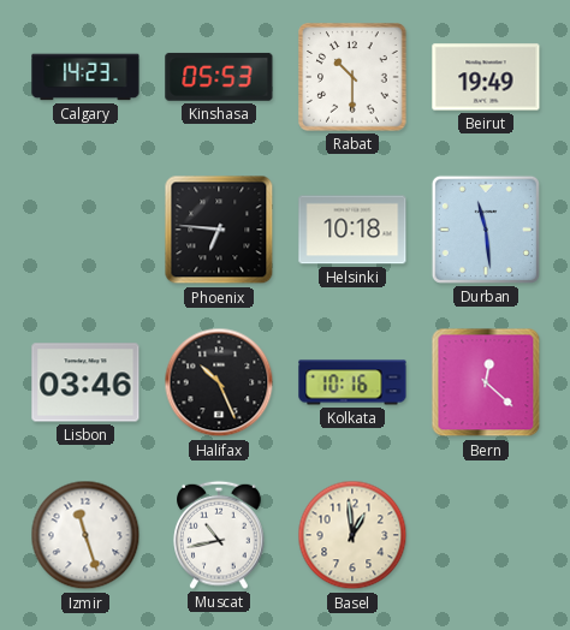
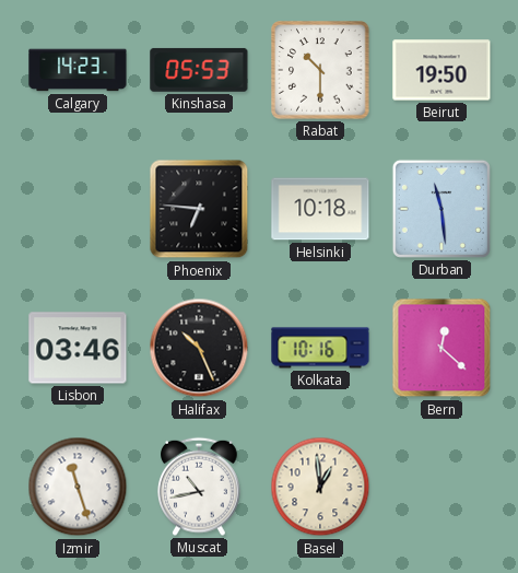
Beirut: 19:49 -> 19:50 (442, 70)
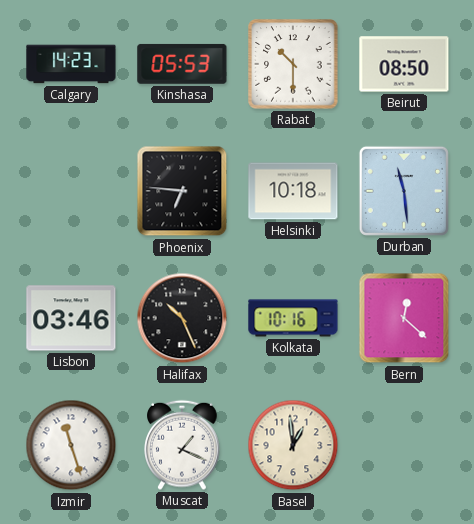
Beirut: 19:50 -> 08:50 (404, 64)
Muscat: 10:43 -> 1:19 (183, 445)
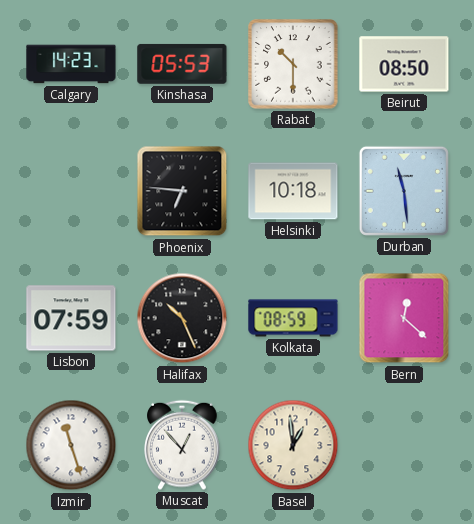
Lisbon: 03:46 -> 07:59 (71, 318)
Kolkata: 10:16 -> 08:59 (293, 318)
Muscat: 1:19 -> 12:53 (183, 445)
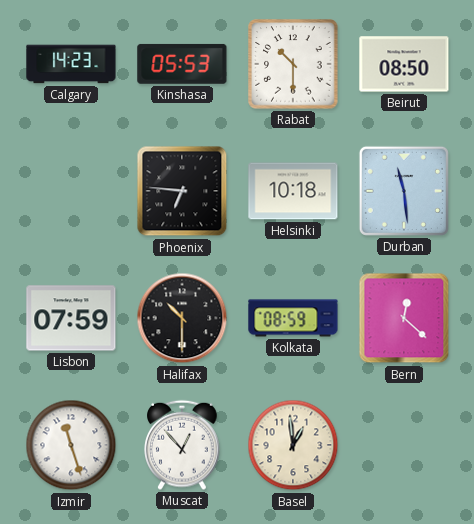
Halifax: 10:26 -> 10:30 (182, 318)
